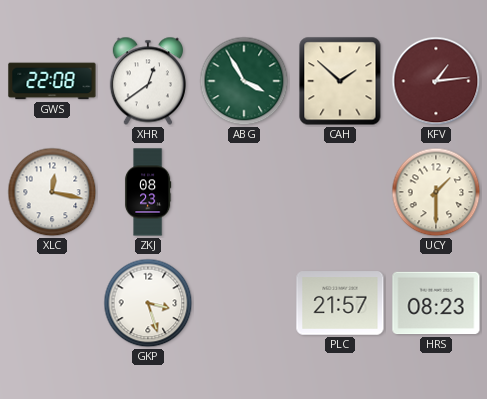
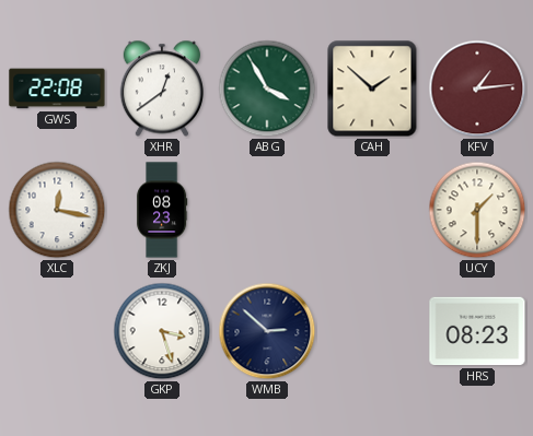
WMB: none -> 2:52 (267, 331)
PLC: 21:57 -> none (340, 303)
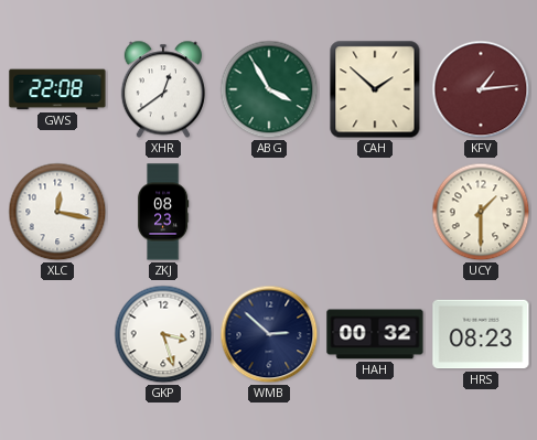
HAH: none -> 00:32 (375, 334)
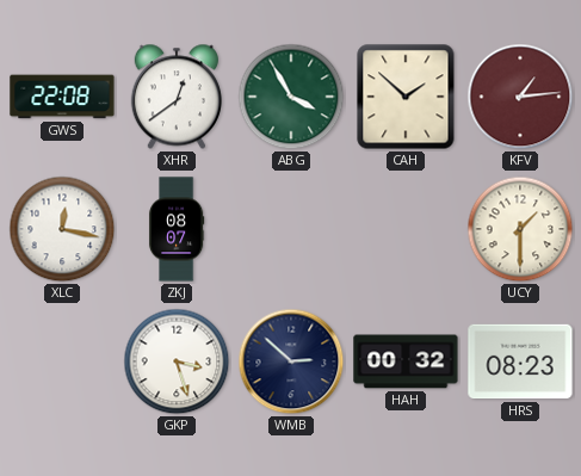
ZKJ: 08:23 -> 08:07 (177, 229)
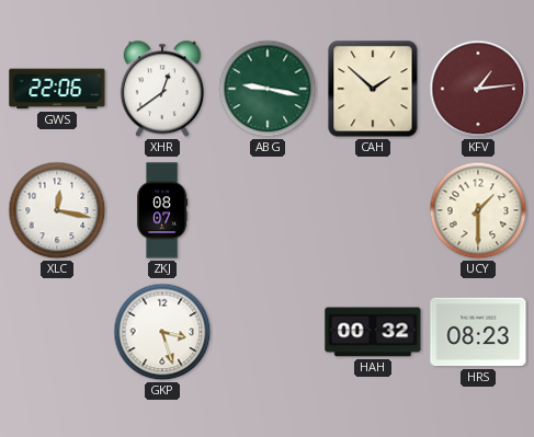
GWS: 22:08 -> 22:06 (57, 89)
ABG: 3:55 -> 9:17 (268, 89)
WMB: 2:52 -> none (291, 361)
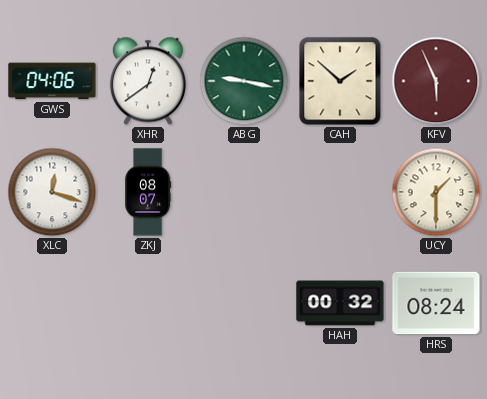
GWS: 22:06 -> 04:06 (52, 81)
KFV: 1:14 -> 5:56 (436, 81)
XLC: 12:17 -> 12:18 (52, 192)
GKP: 3:27 -> none (162, 332)
HRS: 08:23 -> 08:24 (436, 303)
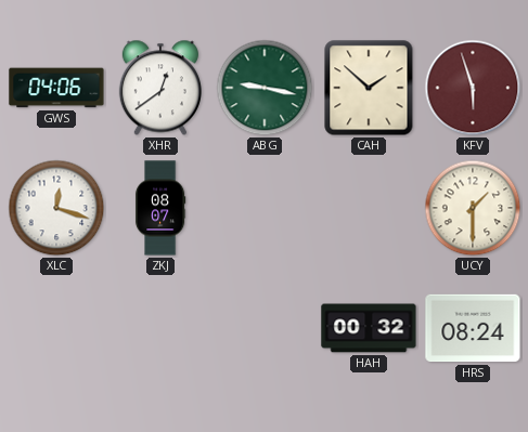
KFV: 5:56 -> 5:57 (473, 88)
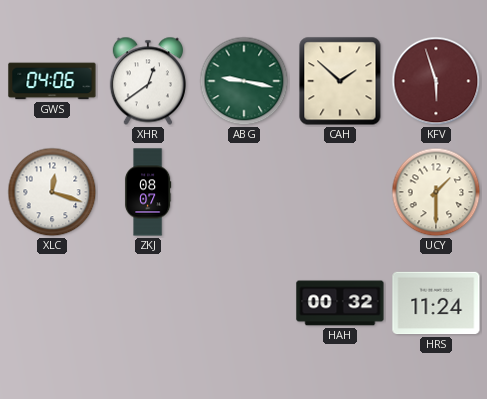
HRS: 08:24 -> 11:24 (436, 303)
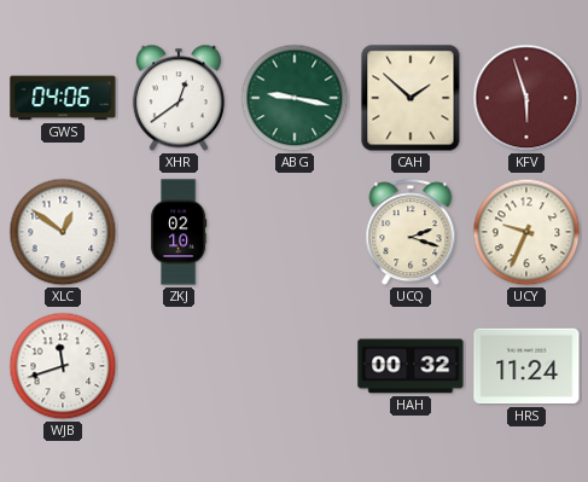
XLC: 12:18 -> 12:51 (63, 232)
ZKJ: 08:07 -> 02:10 (179, 232)
UCQ: none -> 2:18 (411, 233)
UCY: 1:30 -> 9:34 (526, 232)
WJB: none -> 11:42 (63, 366)
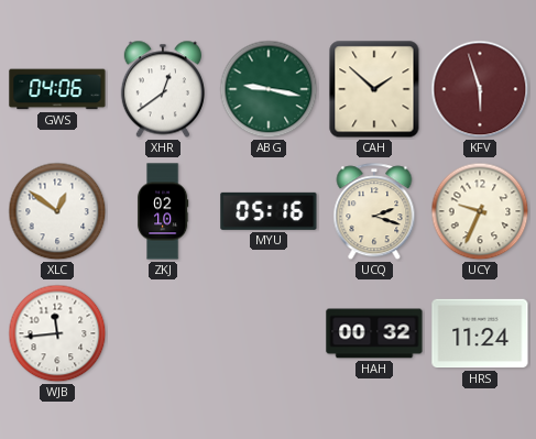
MYU: none -> 05:16 (269, 211)
WJB: 11:42 -> 11:44 (57, 333)
